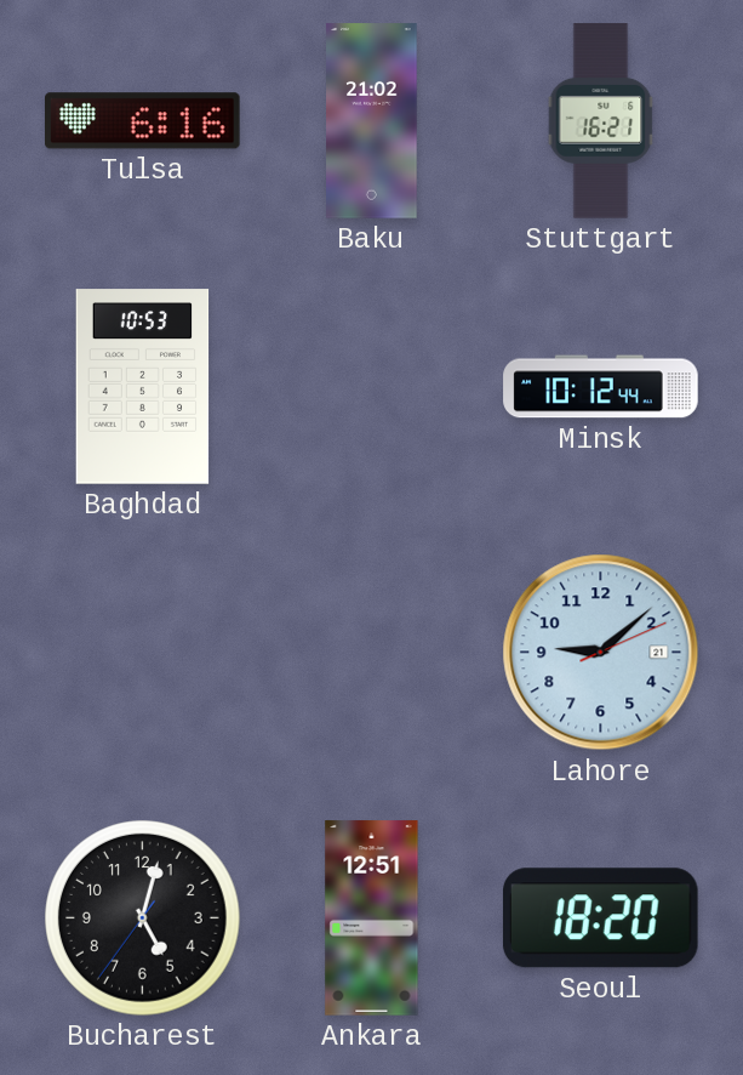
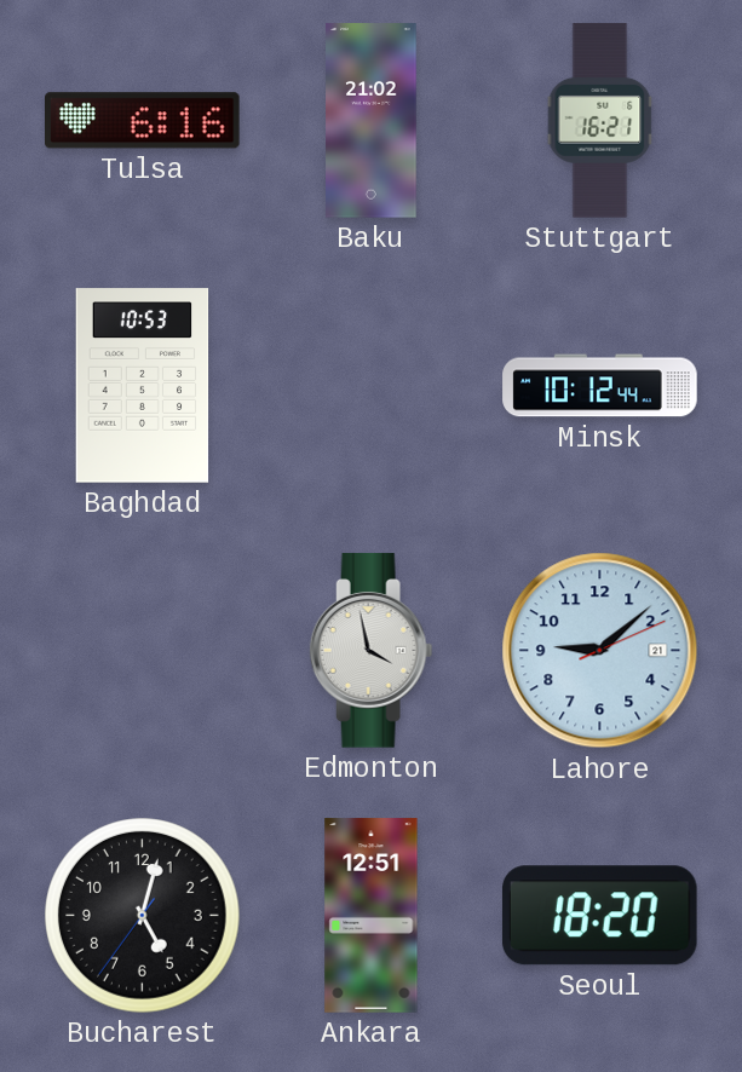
Edmonton: none -> 3:58 (372, 651)
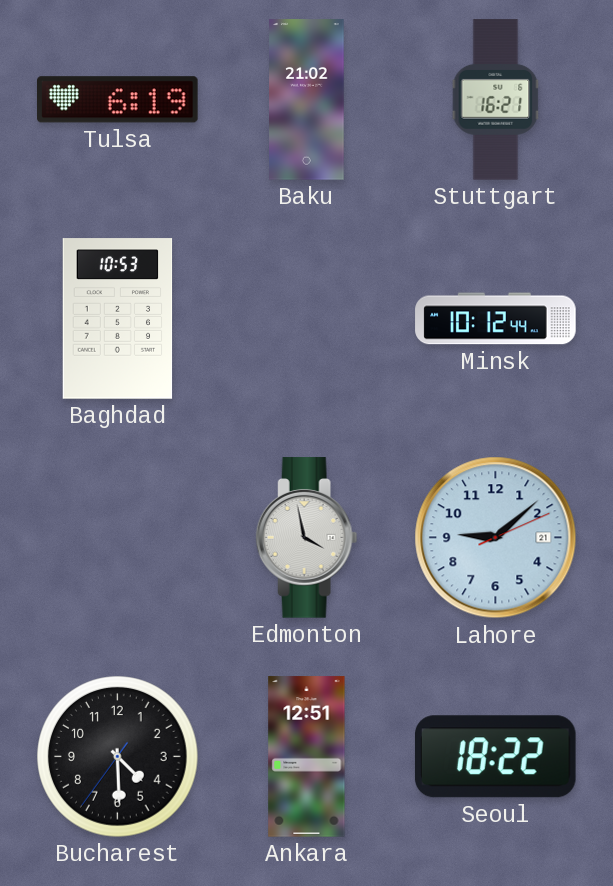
Tulsa: 6:16 -> 6:19 (118, 100)
Bucharest: 5:02 -> 4:29 (118, 757)
Seoul: 18:20 -> 18:22 (495, 757)
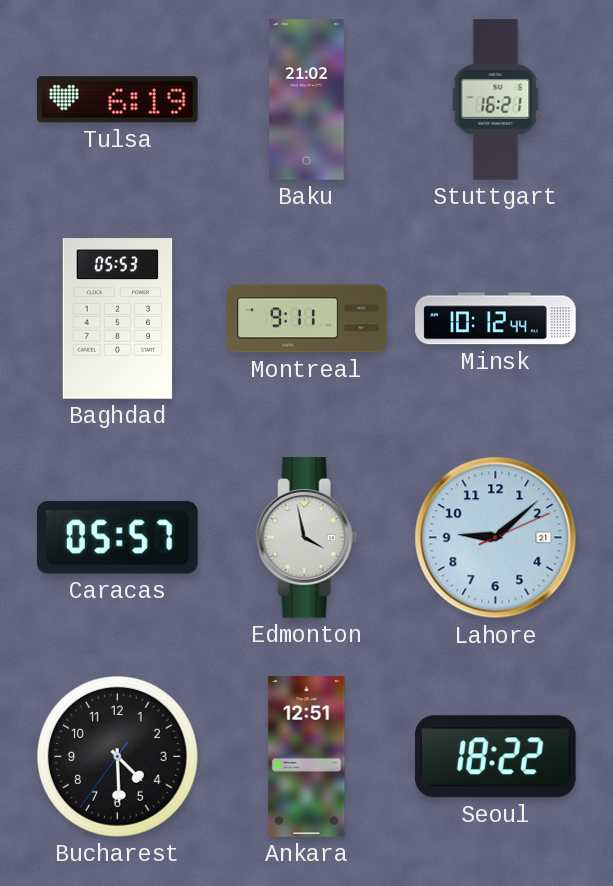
Baghdad: 10:53 -> 05:53 (118, 319)
Montreal: none -> 9:11 (307, 319)
Caracas: none -> 05:57 (118, 538)
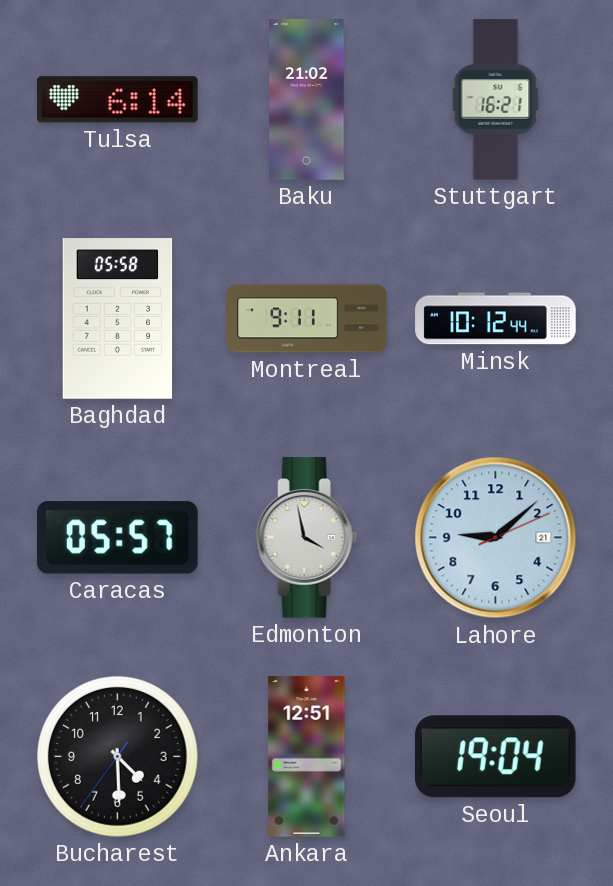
Tulsa: 6:19 -> 6:14 (118, 100)
Baghdad: 05:53 -> 05:58 (118, 319)
Seoul: 18:22 -> 19:04 (495, 757)
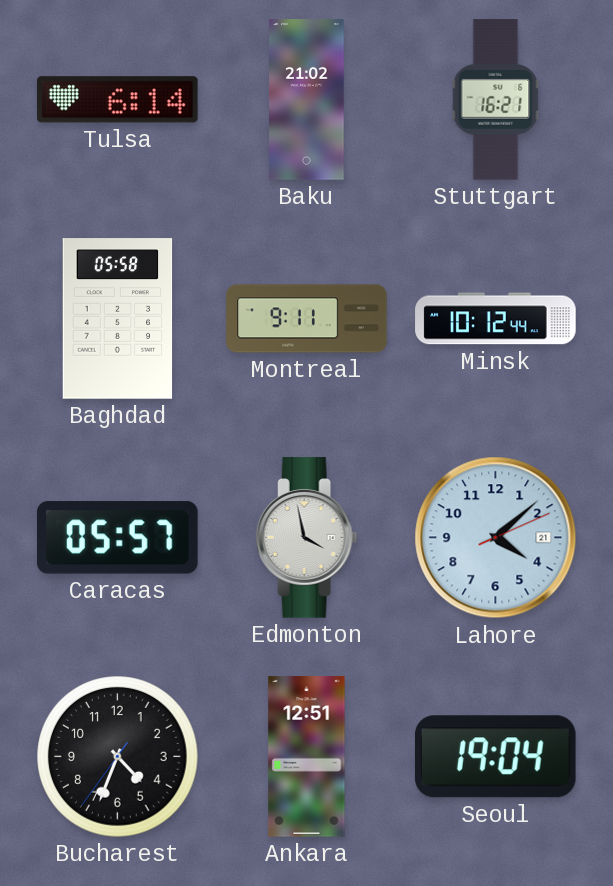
Lahore: 9:08 -> 4:08 (496, 538)
Bucharest: 4:29 -> 4:33 (118, 757)
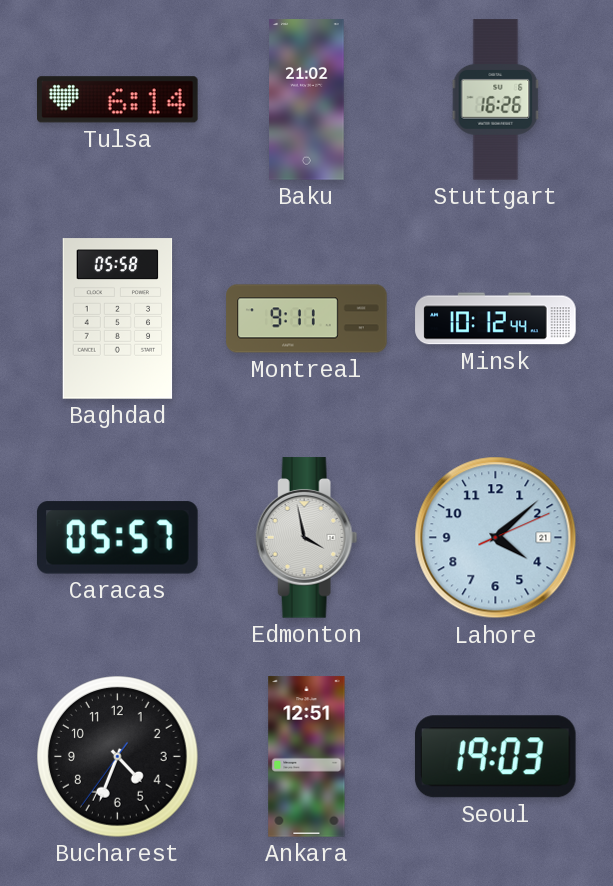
Stuttgart: 16:21 -> 16:26 (496, 100)
Seoul: 19:04 -> 19:03 (495, 757)
